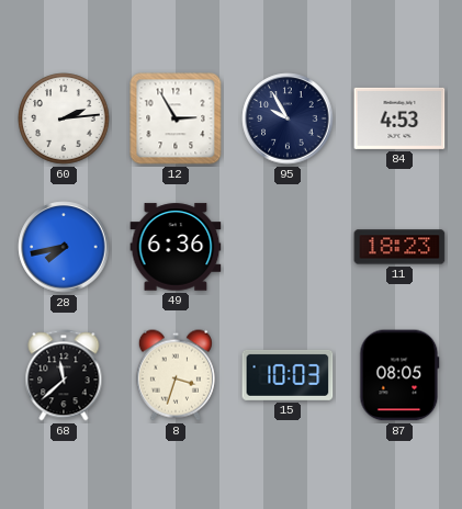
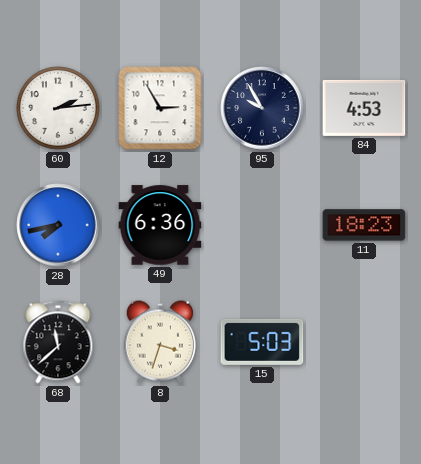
15: 10:03 -> 5:03 (262, 342)
87: 08:05 -> none (399, 375)
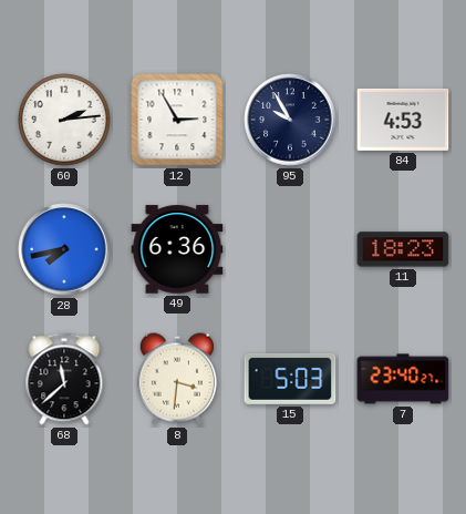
8: 3:33 -> 3:31 (177, 379)
7: none -> 23:40 (403, 379)
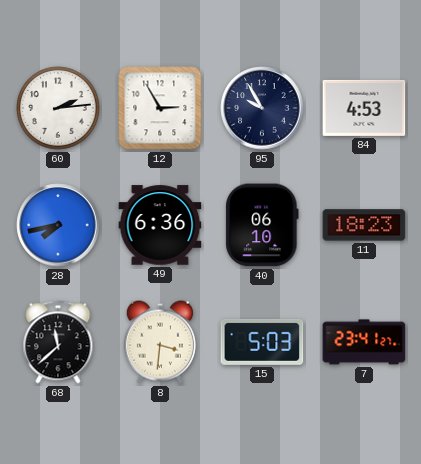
40: none -> 06:10 (262, 225)
7: 23:40 -> 23:41 (364, 342)
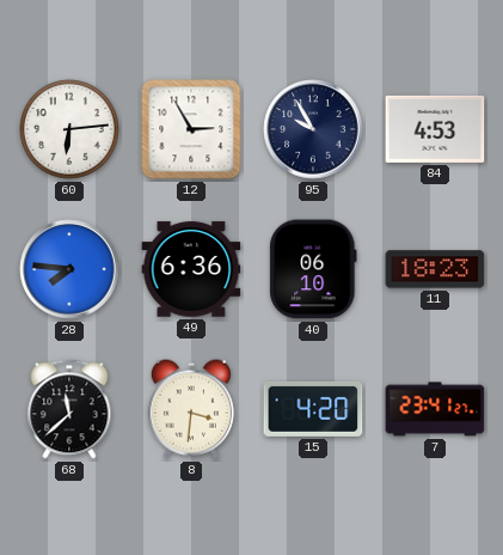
60: 2:14 -> 6:14 (69, 129)
28: 7:43 -> 7:46 (69, 269)
15: 5:03 -> 4:20 (313, 409)
